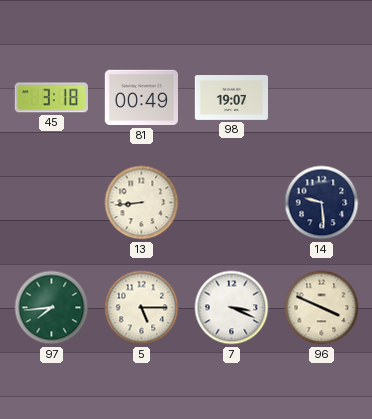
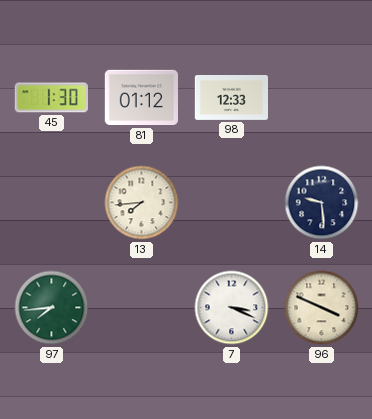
45: 3:18 -> 1:30 (51, 98)
81: 00:49 -> 01:12 (141, 98)
98: 19:07 -> 12:33 (232, 98)
13: 8:44 -> 7:44 (142, 203)
5: 5:15 -> none (142, 308)
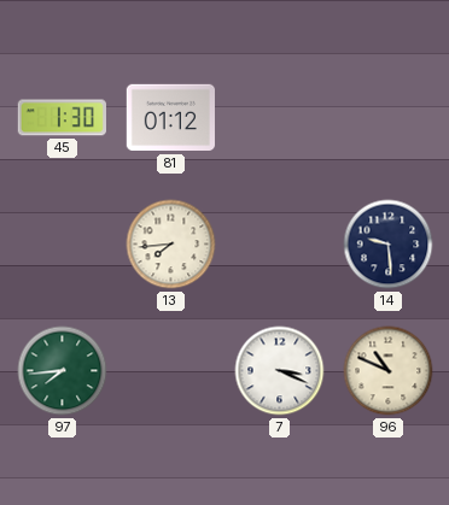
98: 12:33 -> none (232, 98)
96: 3:49 -> 10:49 (389, 371)
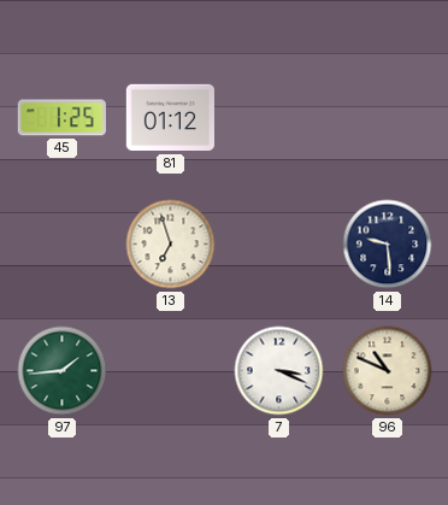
45: 1:30 -> 1:25 (61, 118)
13: 7:44 -> 6:57 (171, 245)
97: 7:44 -> 1:44 (63, 371)
